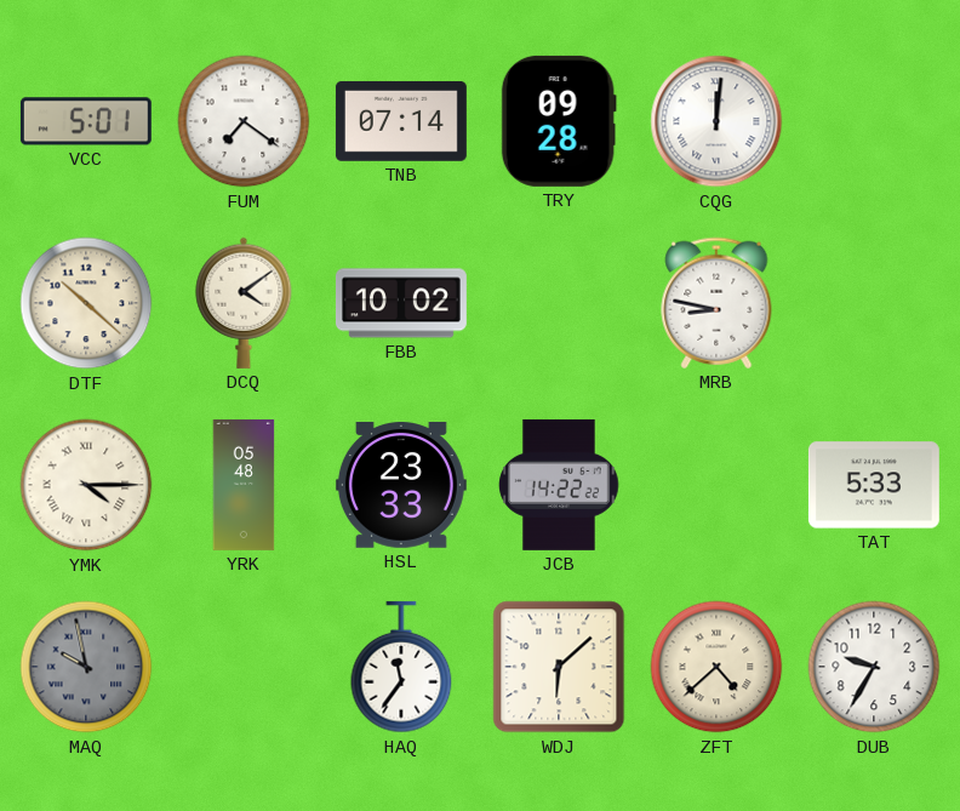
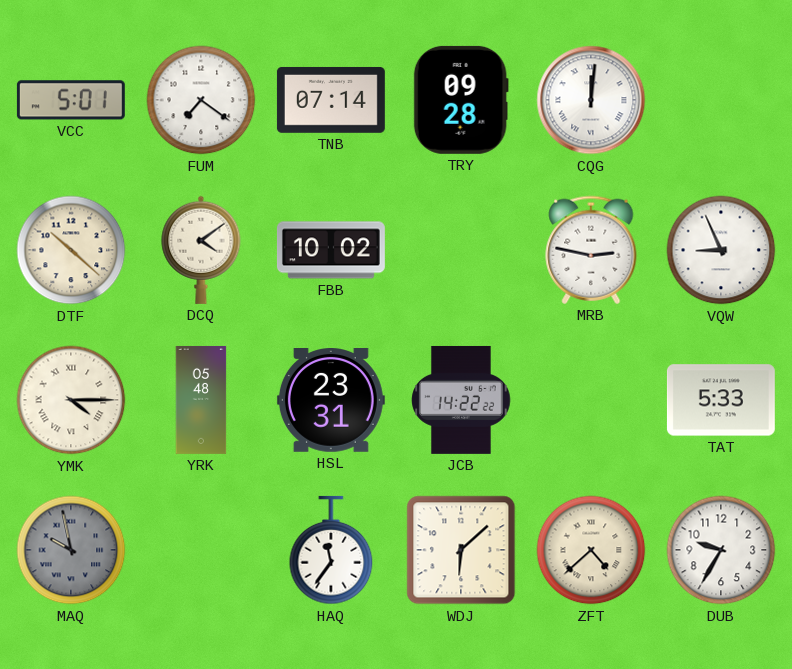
MRB: 8:47 -> 2:47 (591, 250)
VQW: none -> 8:56 (721, 250)
HSL: 23:33 -> 23:31 (331, 401)
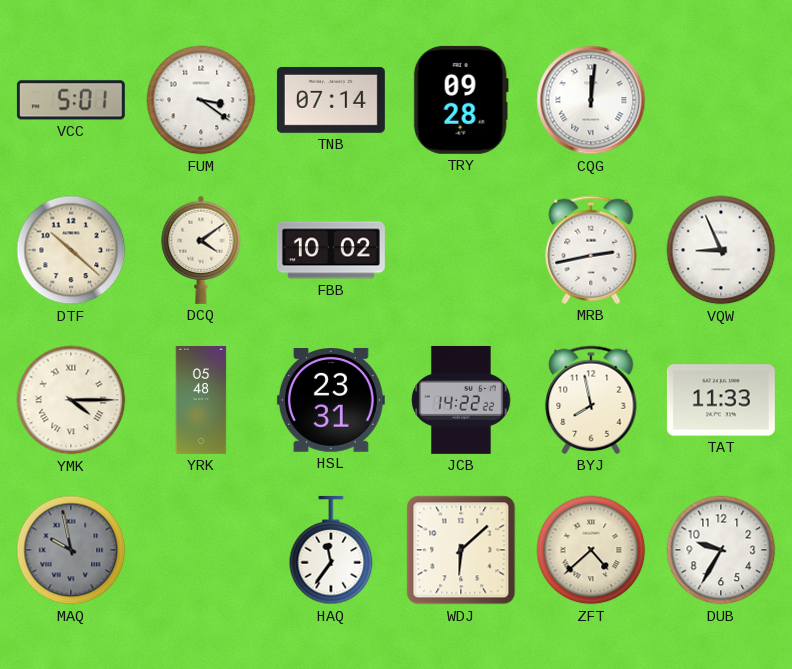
FUM: 7:21 -> 3:21 (201, 100)
MRB: 2:47 -> 2:43 (591, 250)
BYJ: none -> 7:58 (591, 400)
TAT: 5:33 -> 11:33 (721, 400)
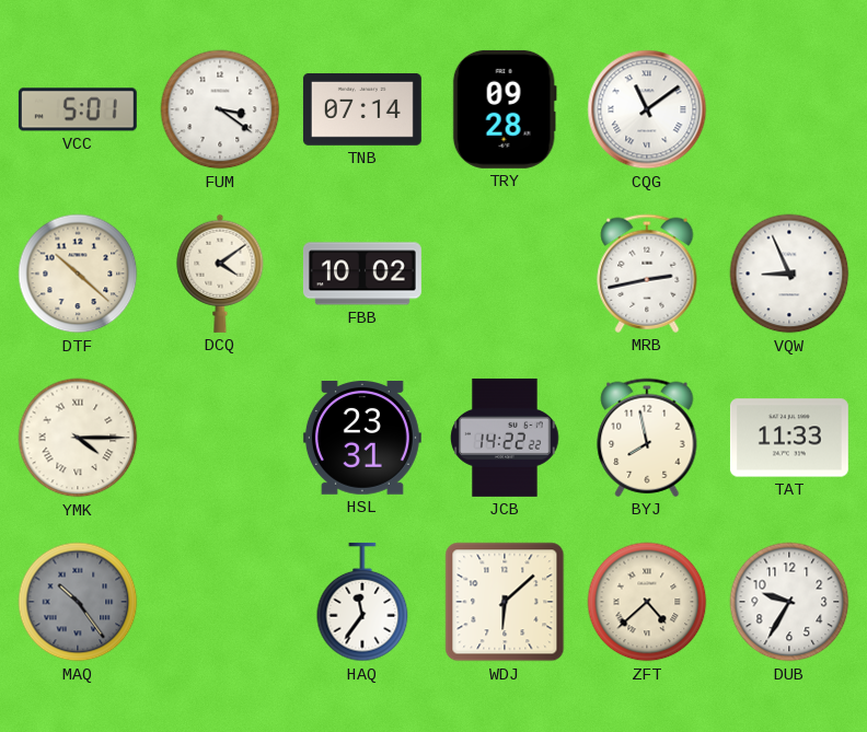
CQG: 12:01 -> 11:09 (647, 109)
YRK: 05:48 -> none (201, 400)
MAQ: 9:58 -> 10:24 (78, 602)
